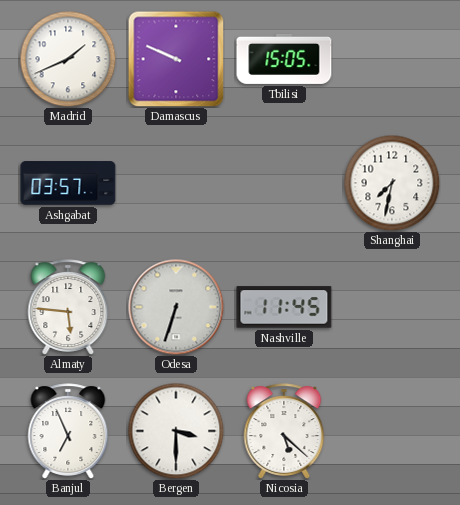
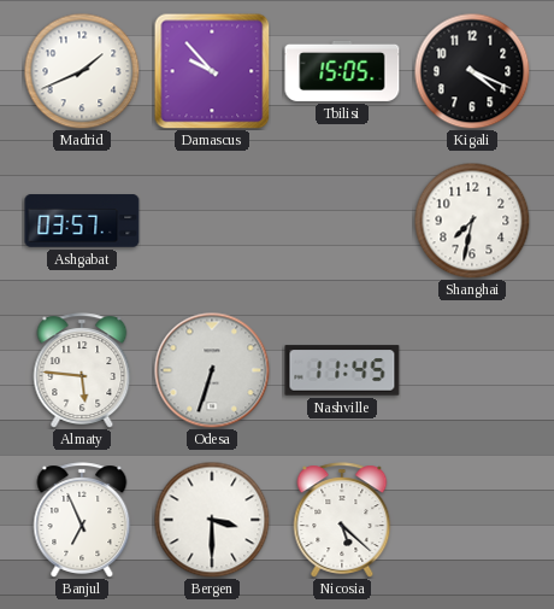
Damascus: 9:49 -> 9:53 (212, 71)
Kigali: none -> 4:19 (472, 71)
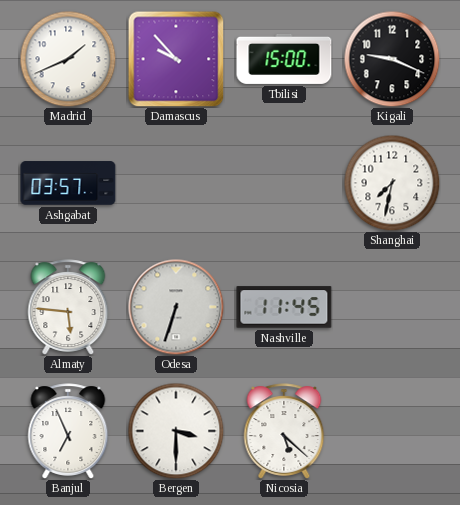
Tbilisi: 15:05 -> 15:00 (284, 59)
Kigali: 4:19 -> 9:19 (392, 59)
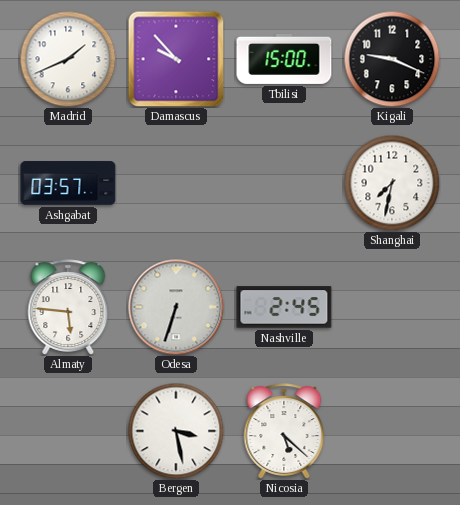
Nashville: 11:45 -> 2:45 (284, 307)
Banjul: 6:56 -> none (68, 431)
Bergen: 3:30 -> 3:28 (176, 431)
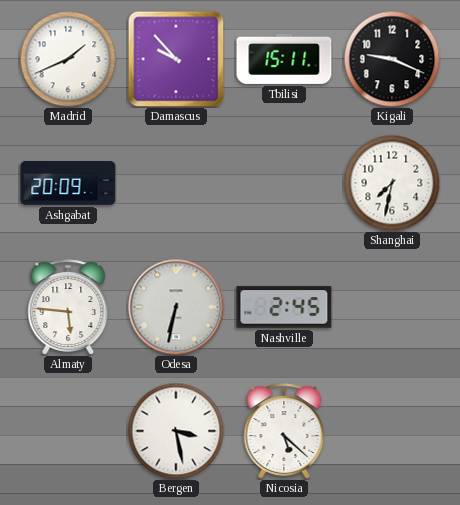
Tbilisi: 15:00 -> 15:11 (284, 59)
Ashgabat: 03:57 -> 20:09 (68, 183)
Odesa: 6:33 -> 6:32 (176, 307)
